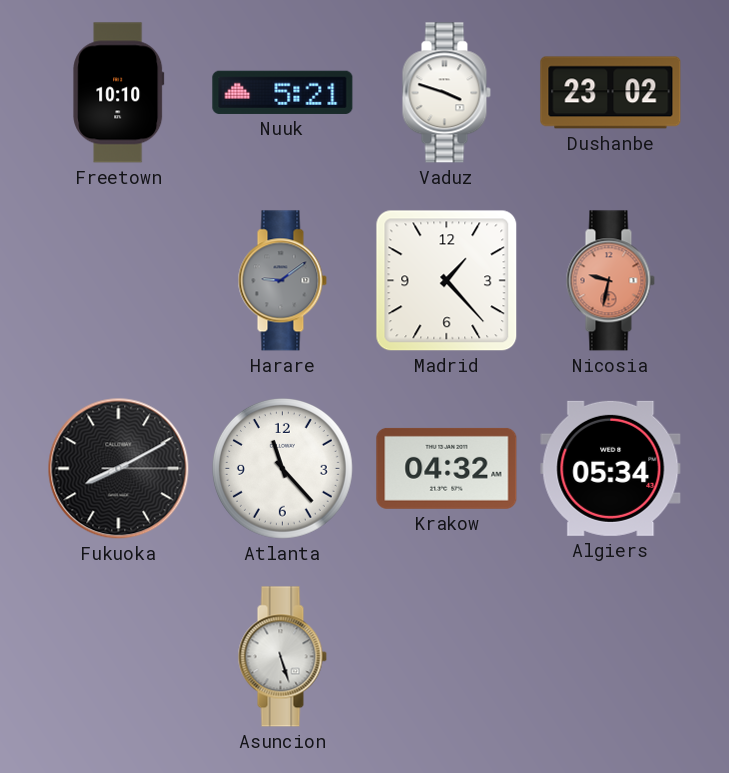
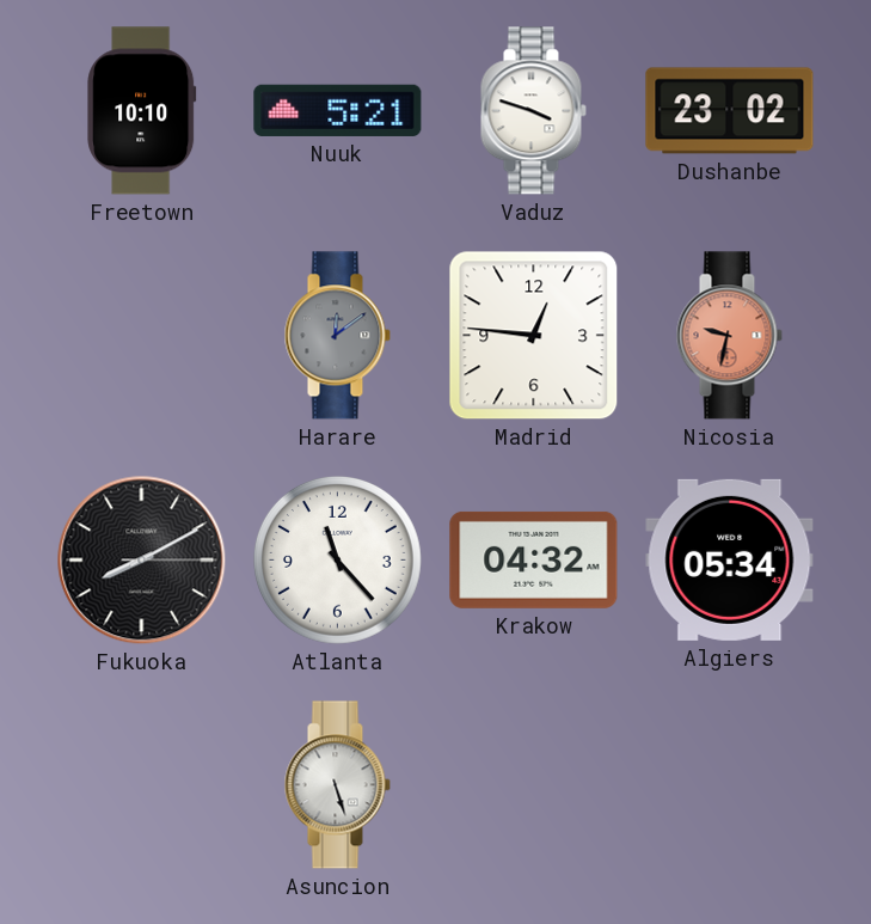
Harare: 9:09 -> 12:09 (337, 336)
Madrid: 1:23 -> 12:46 (534, 336)
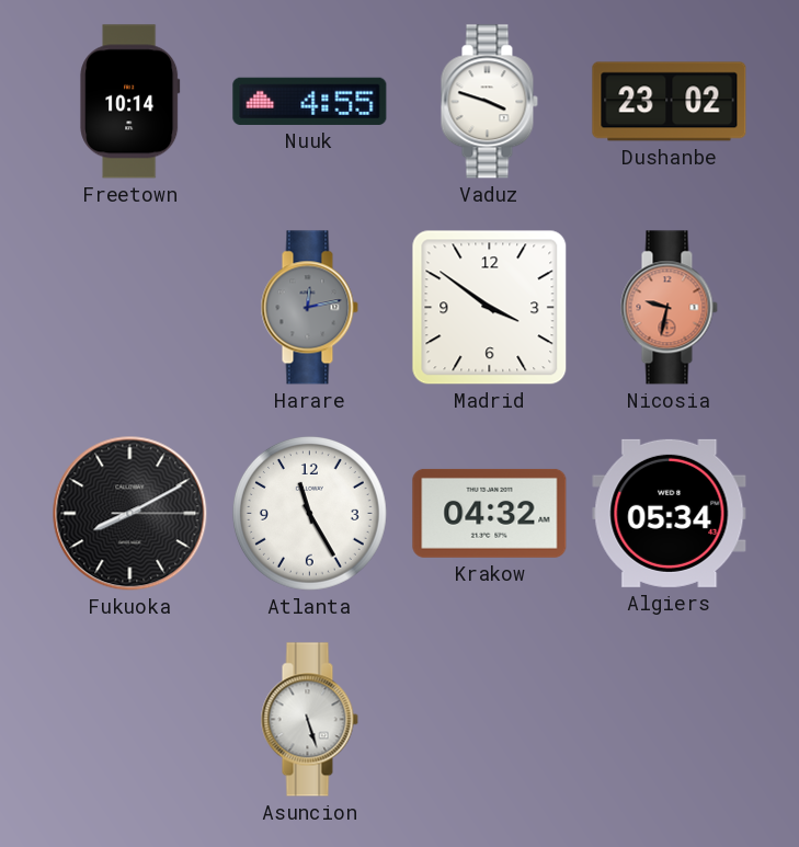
Freetown: 10:10 -> 10:14 (130, 102)
Nuuk: 5:21 -> 4:55 (310, 101)
Harare: 12:09 -> 12:13 (309, 308)
Madrid: 12:46 -> 3:51 (490, 308)
Atlanta: 11:23 -> 11:25 (309, 513)
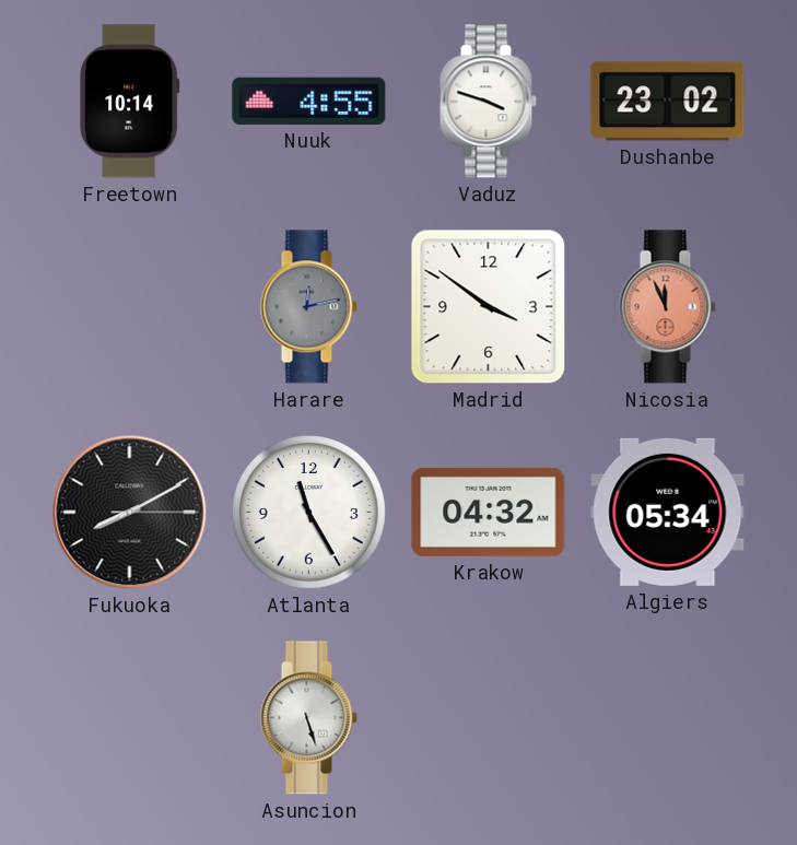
Nicosia: 9:32 -> 11:56 (667, 307)
